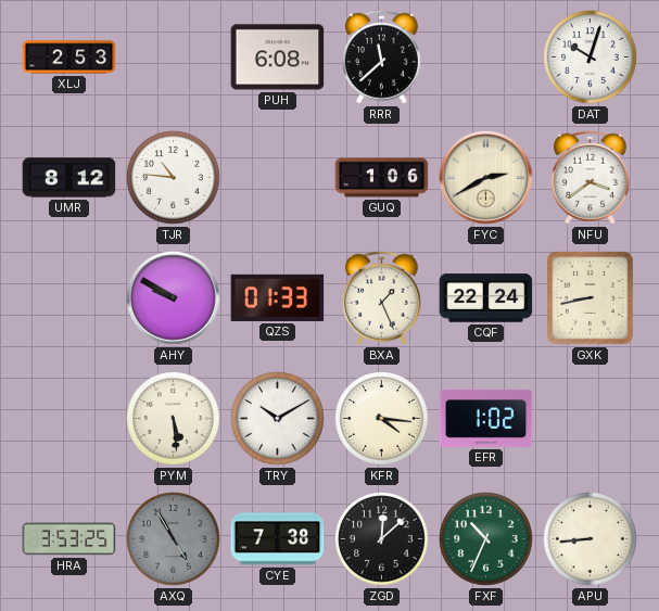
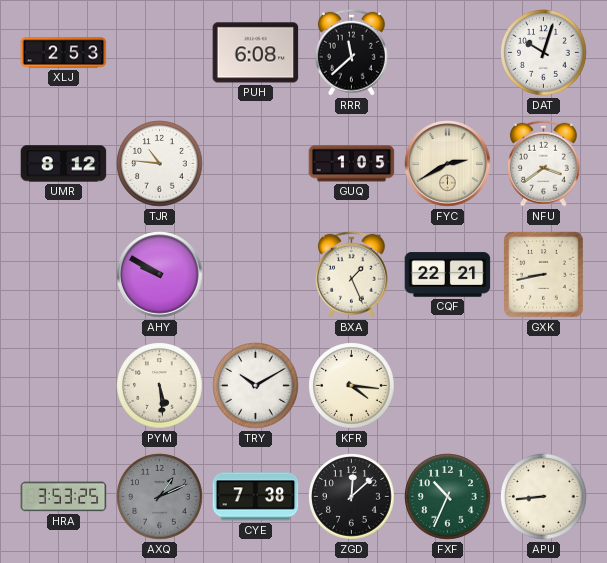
GUQ: 1:06 -> 1:05 (352, 164)
QZS: 01:33 -> none (278, 297)
CQF: 22:24 -> 22:21 (448, 275)
EFR: 1:02 -> none (486, 418)
AXQ: 4:55 -> 1:11 (160, 497)
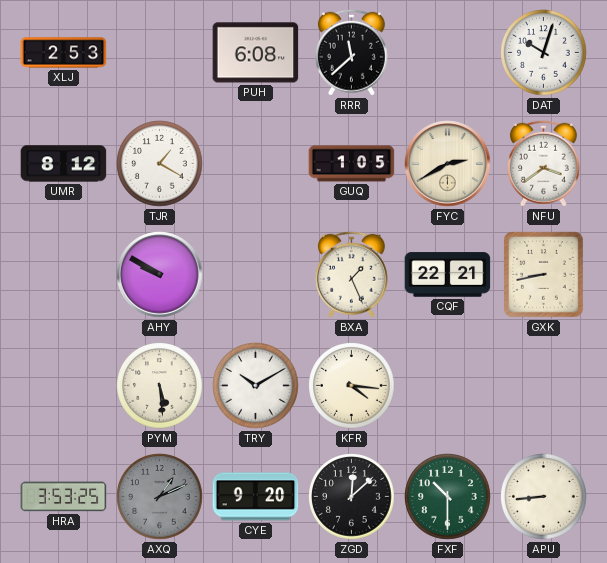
TJR: 10:46 -> 1:20 (160, 164)
CYE: 7:38 -> 9:20 (256, 497)
FXF: 10:34 -> 10:30 (448, 497)
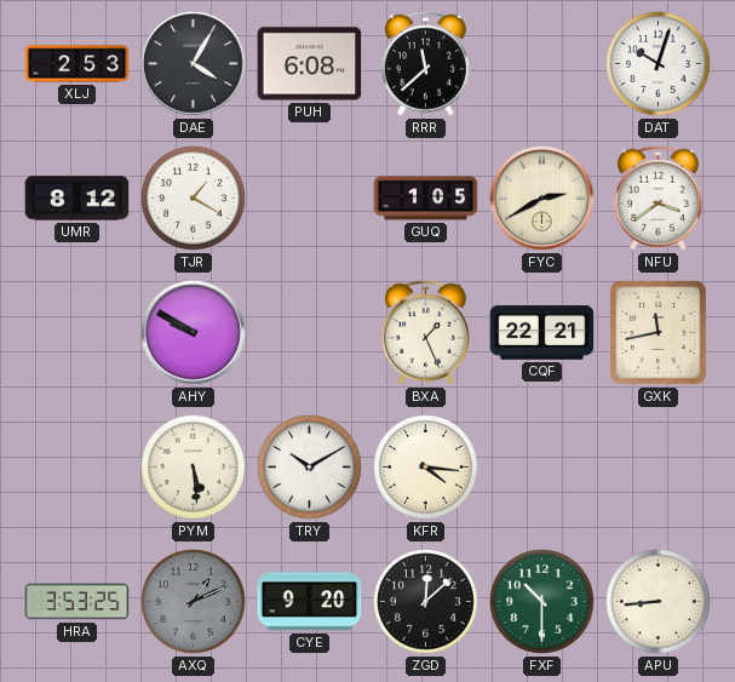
DAE: none -> 4:05 (194, 64)
GXK: 8:43 -> 11:43 (659, 333)
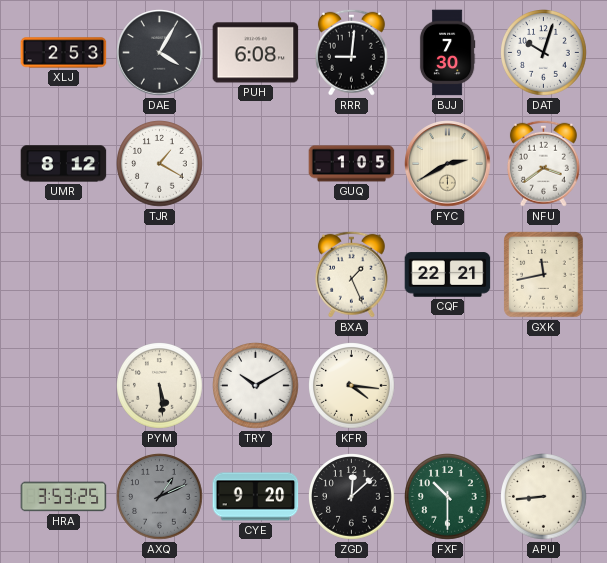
RRR: 11:38 -> 9:01 (351, 52)
BJJ: none -> 7:30 (447, 53)
AHY: 9:50 -> none (194, 333)
